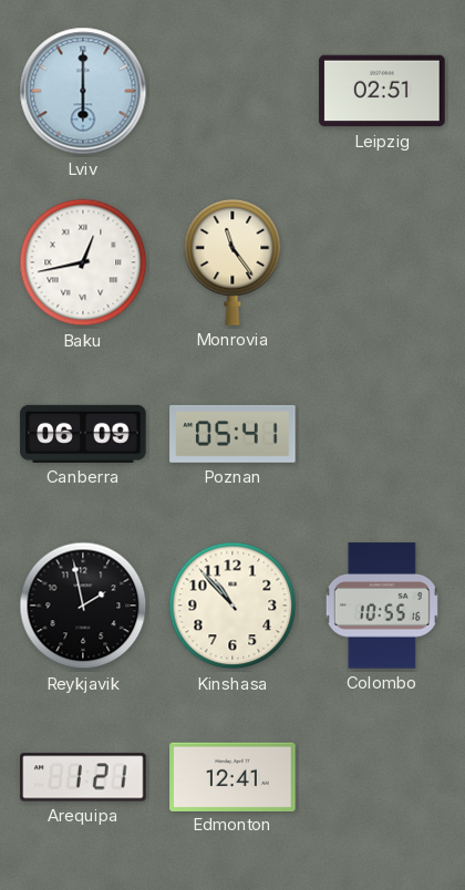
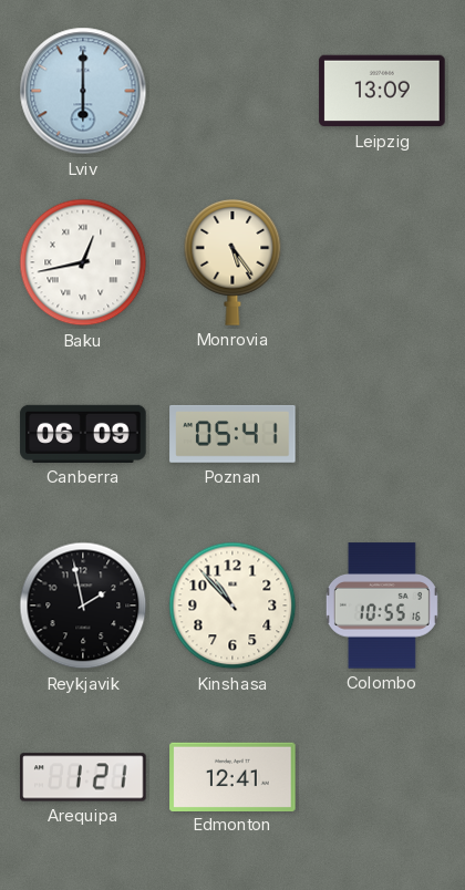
Leipzig: 02:51 -> 13:09 (382, 91)
Monrovia: 11:24 -> 5:24 (232, 262)
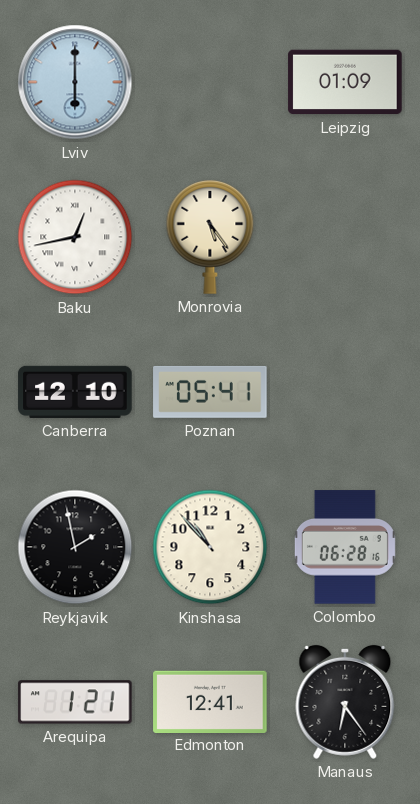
Leipzig: 13:09 -> 01:09 (345, 82)
Canberra: 06:09 -> 12:10 (75, 392)
Colombo: 10:55 -> 06:28 (345, 547)
Manaus: none -> 6:24 (345, 702)
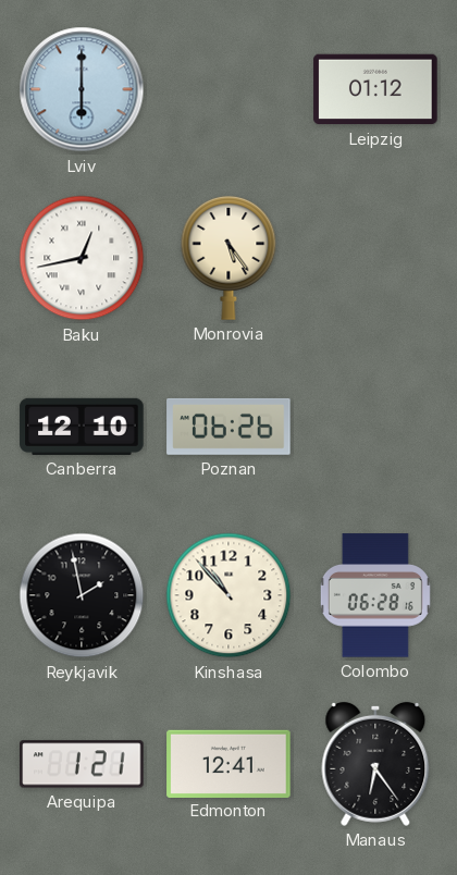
Leipzig: 01:09 -> 01:12 (375, 89)
Poznan: 05:41 -> 06:26 (228, 427)
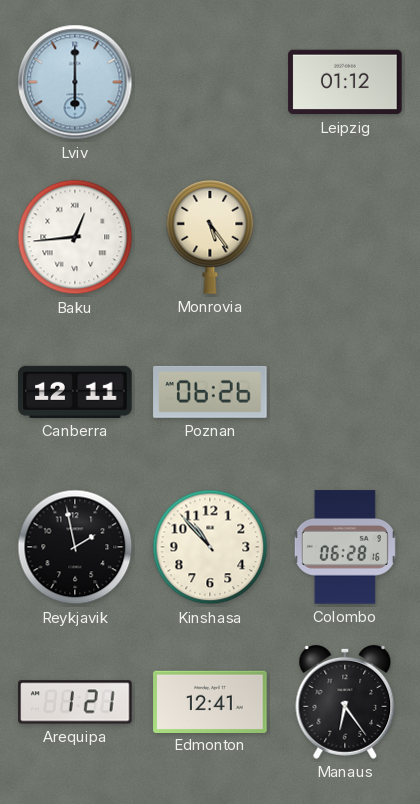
Baku: 12:43 -> 12:44 (75, 237)
Canberra: 12:10 -> 12:11 (75, 392)
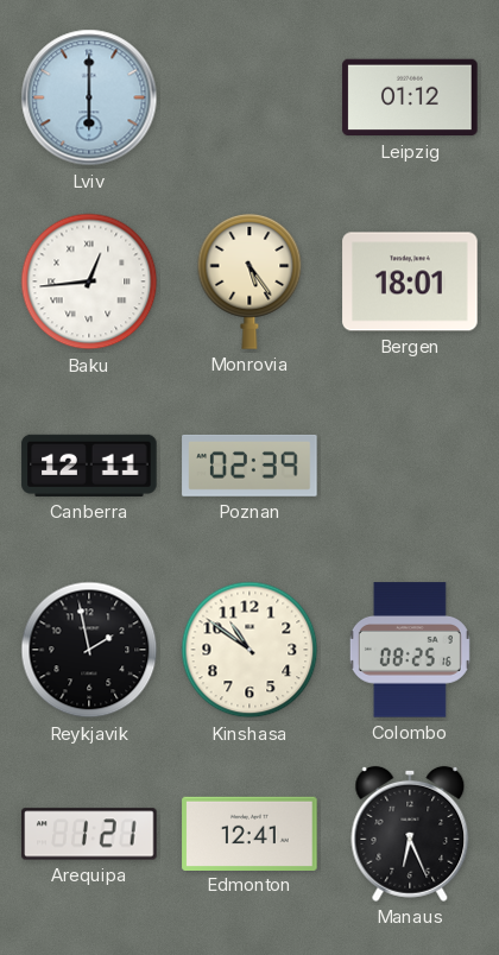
Bergen: none -> 18:01 (410, 282)
Poznan: 06:26 -> 02:39 (249, 466)
Kinshasa: 10:53 -> 10:51 (249, 650)
Colombo: 06:28 -> 08:25 (410, 650)
Manaus: 6:24 -> 6:26 (410, 834)
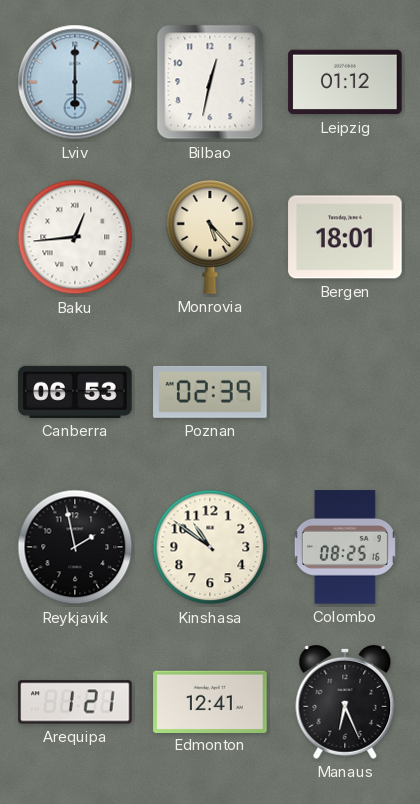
Bilbao: none -> 12:32 (210, 82)
Monrovia: 5:24 -> 5:23 (210, 237)
Canberra: 12:11 -> 06:53 (75, 392)
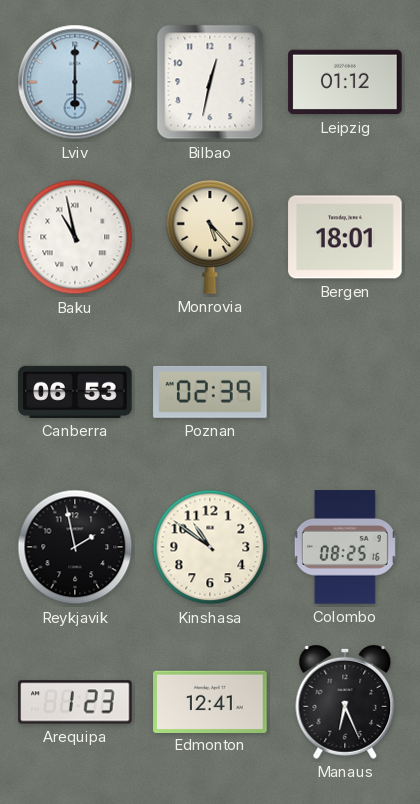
Baku: 12:44 -> 10:58 (75, 237)
Arequipa: 1:21 -> 1:23 (75, 702)
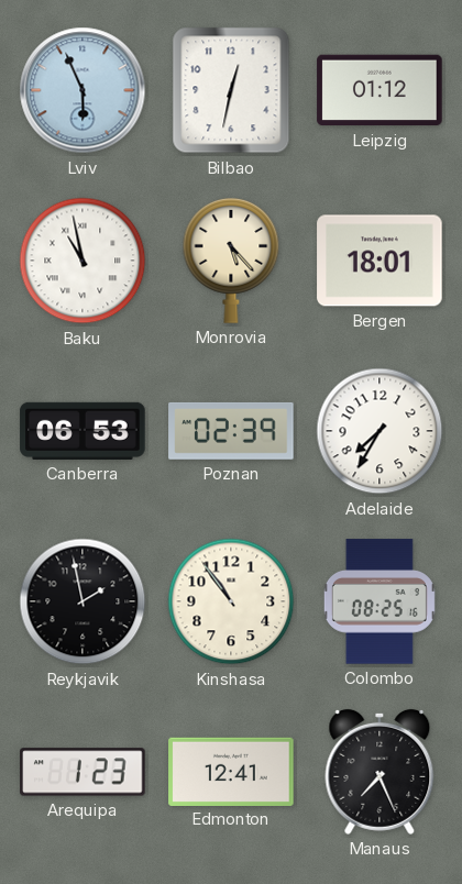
Lviv: 6:00 -> 5:56 (82, 90)
Adelaide: none -> 7:35 (380, 431)
Kinshasa: 10:51 -> 10:54 (231, 601)
Manaus: 6:26 -> 7:26 (380, 772)
